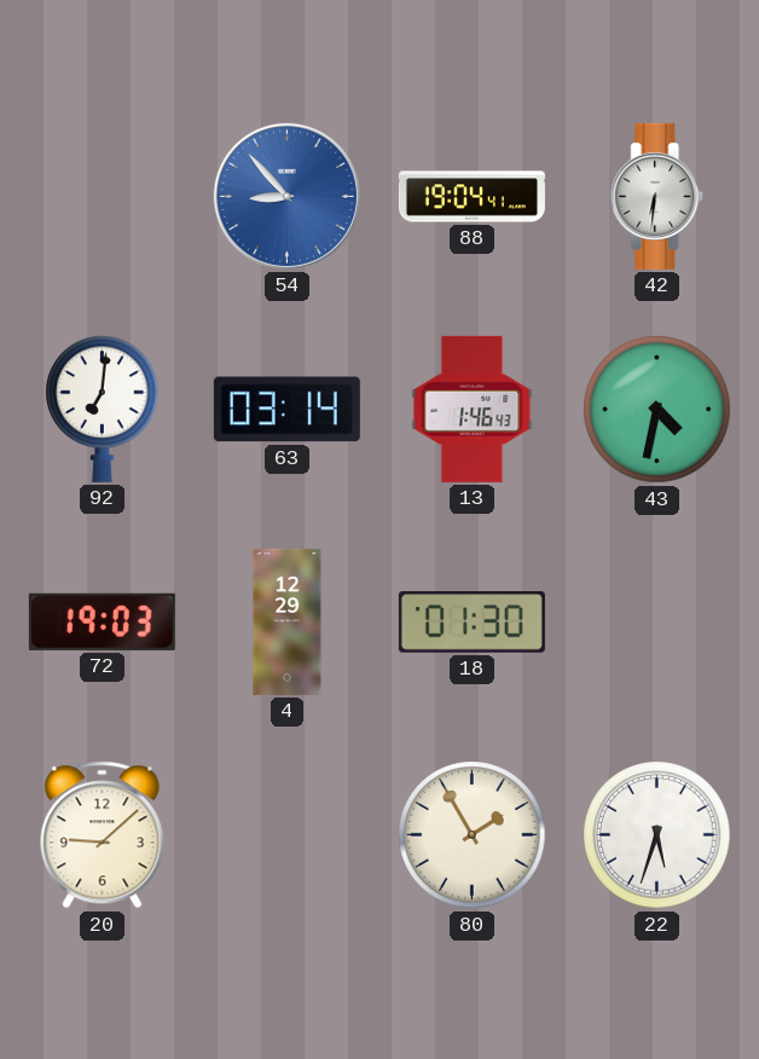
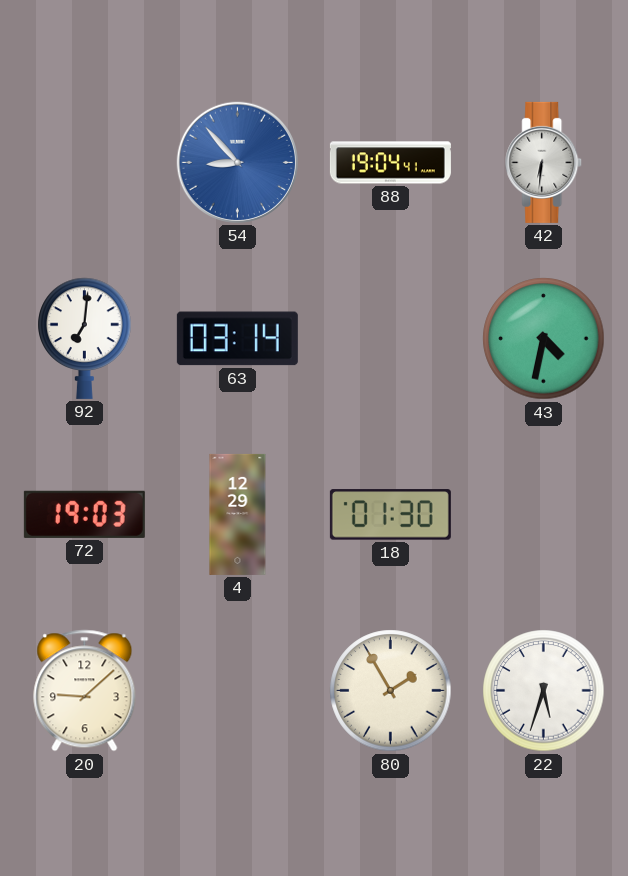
13: 1:46 -> none (473, 409)
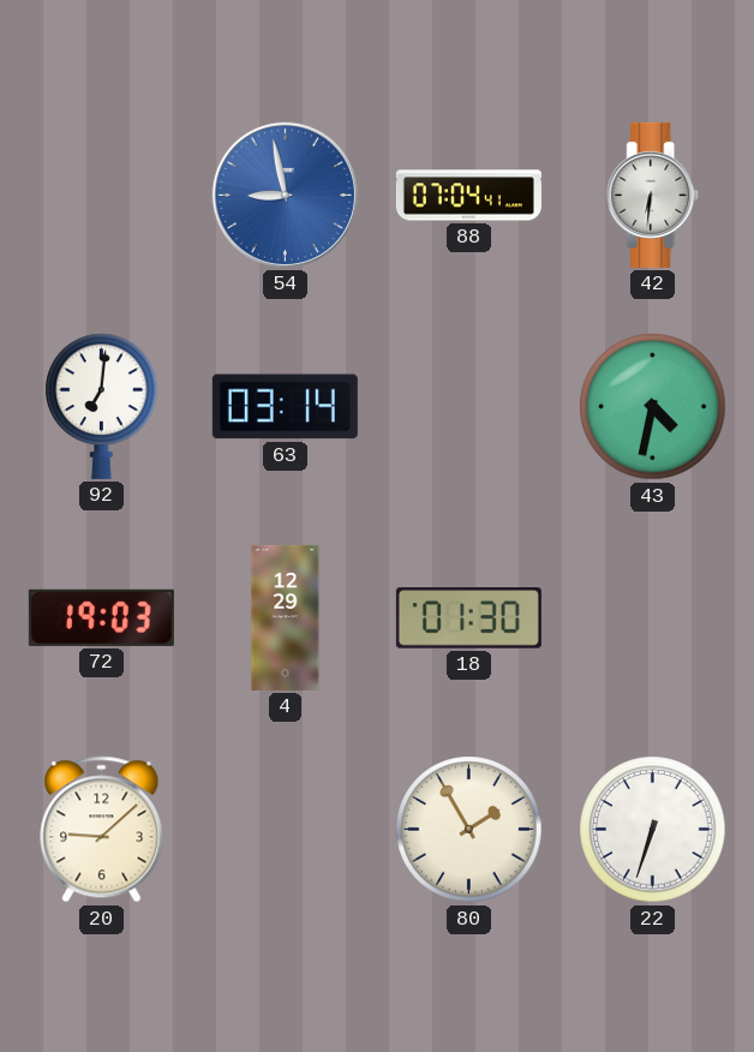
54: 8:53 -> 8:58 (285, 195)
88: 19:04 -> 07:04 (468, 196)
22: 5:33 -> 6:33 (653, 830)
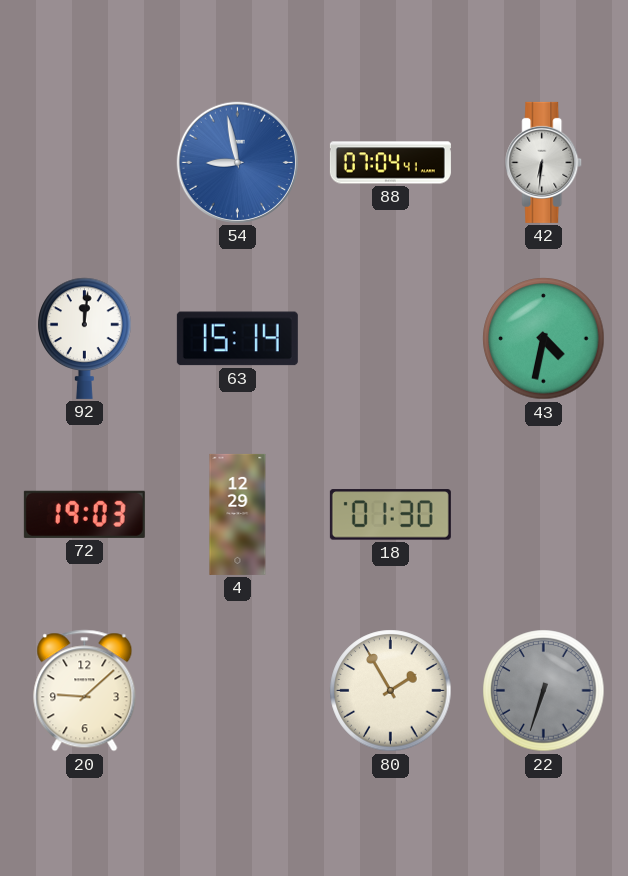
92: 7:01 -> 12:01 (85, 338)
63: 03:14 -> 15:14 (237, 339)
22 dial: white -> grey (544, 691)
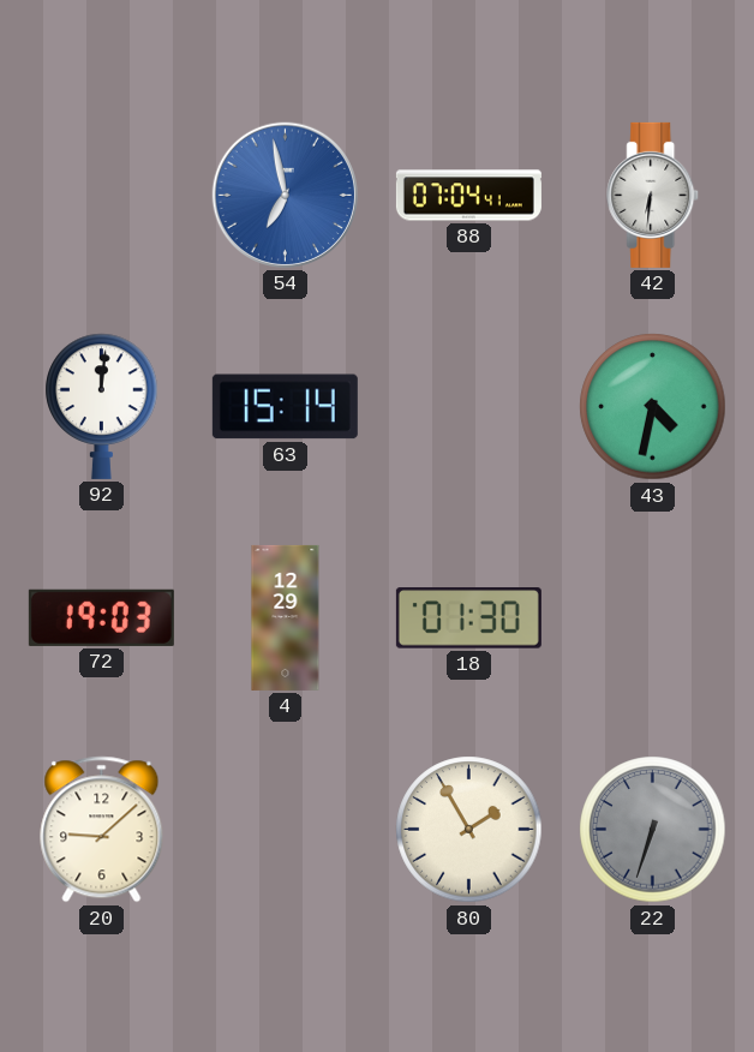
54: 8:58 -> 6:58 (285, 195)
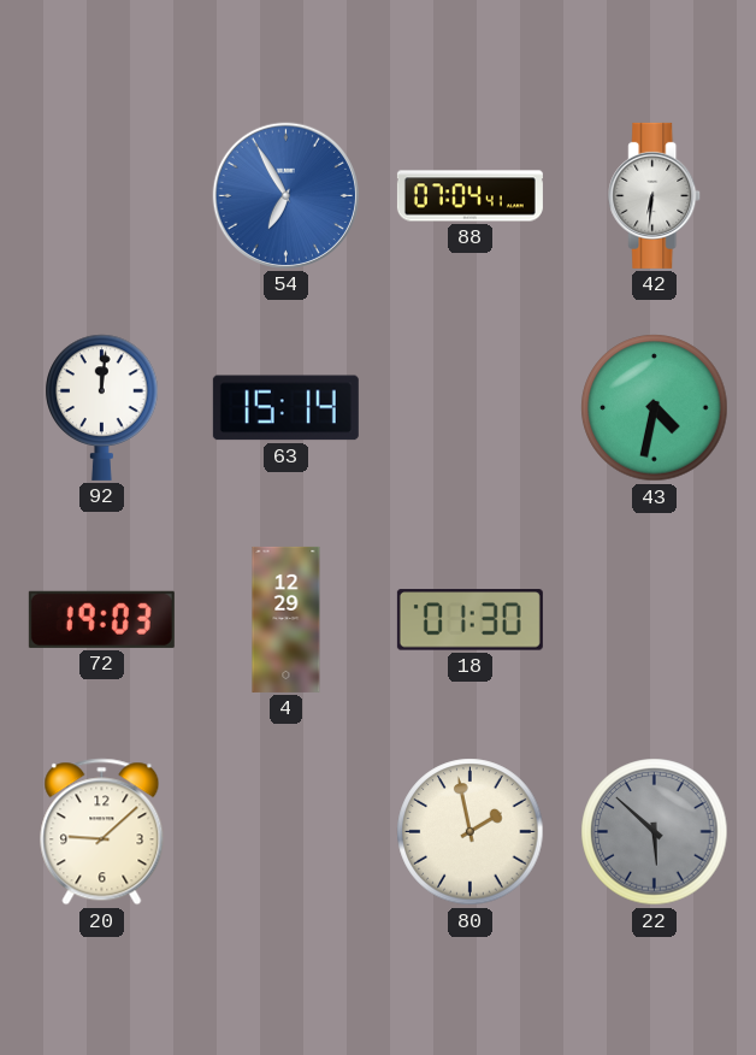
54: 6:58 -> 6:55 (285, 195)
80: 1:55 -> 1:58 (471, 832)
22: 6:33 -> 5:52 (655, 832)
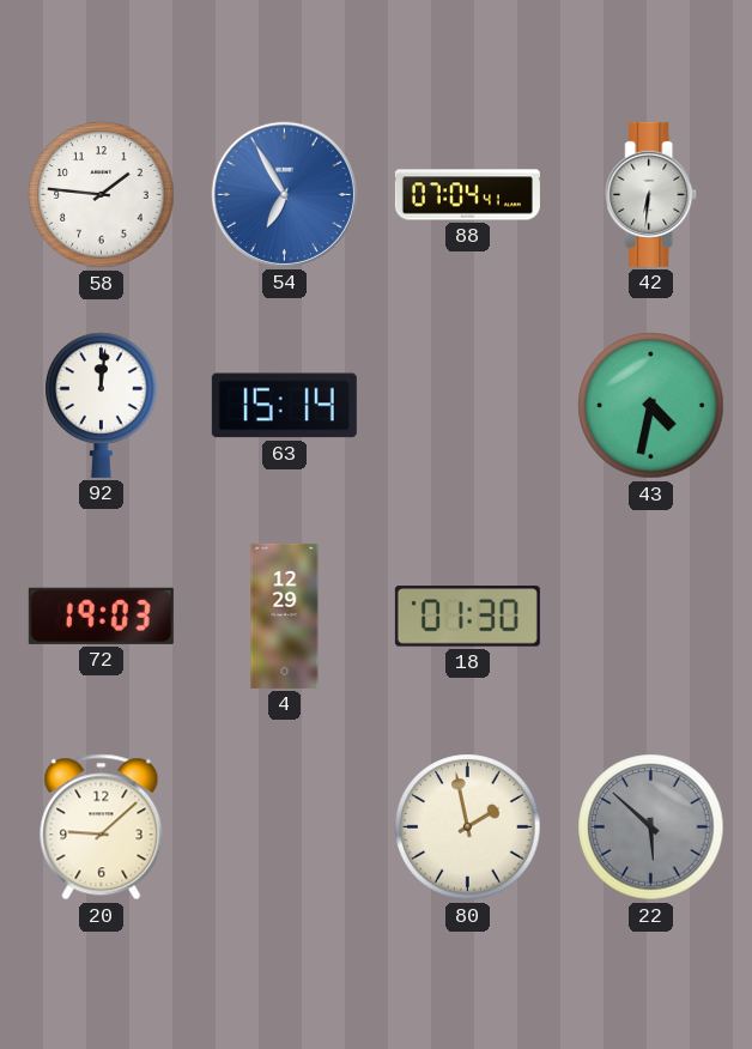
58: none -> 1:46 (102, 195)
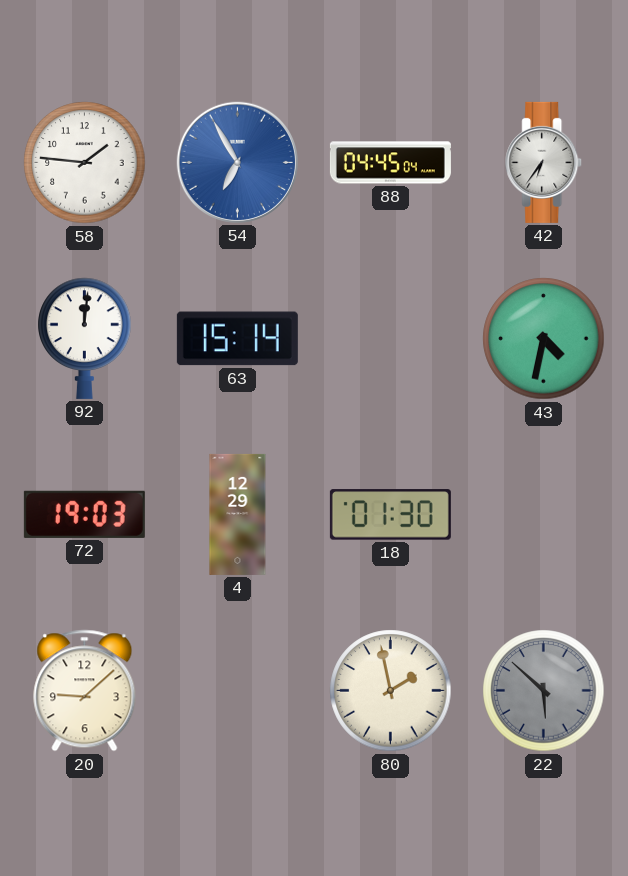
88: 07:04 -> 04:45 (390, 163)
42: 6:31 -> 6:36 (544, 162)
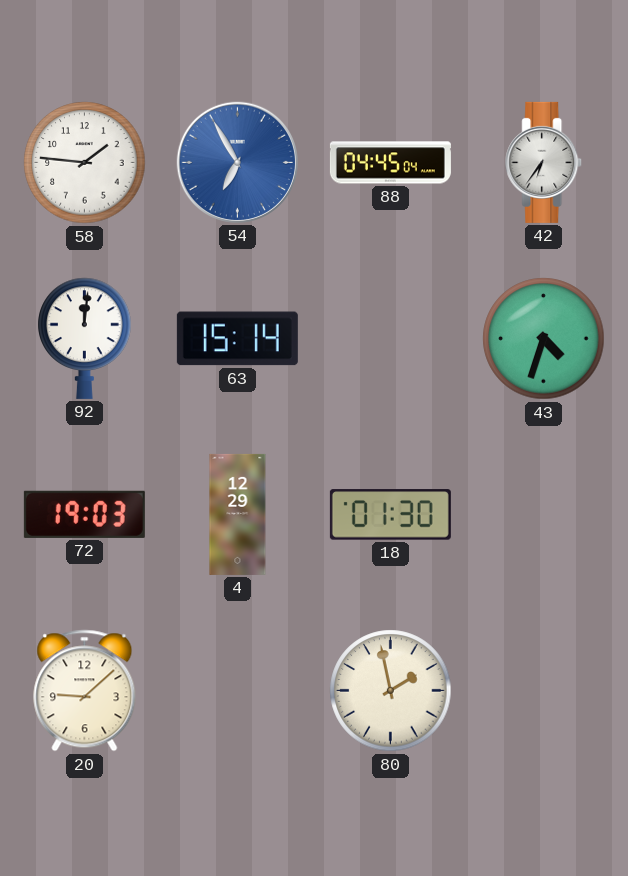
43: 4:32 -> 4:33 (544, 339)
22: 5:52 -> none (544, 691)
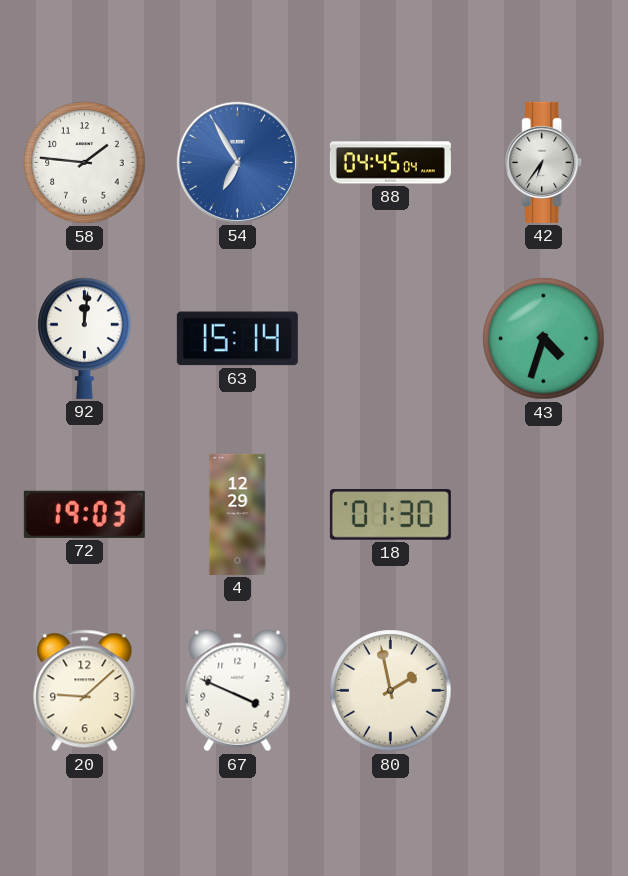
67: none -> 3:49 (238, 691)
